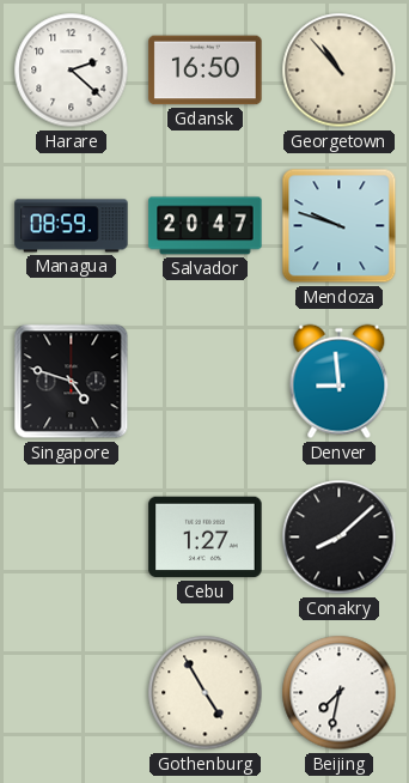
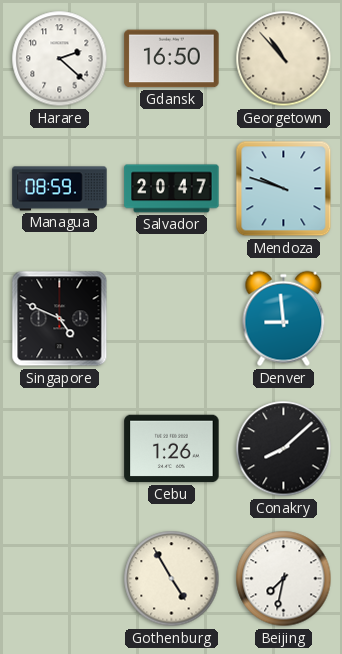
Singapore: 4:48 -> 4:49 (60, 319)
Cebu: 1:27 -> 1:26 (172, 449)
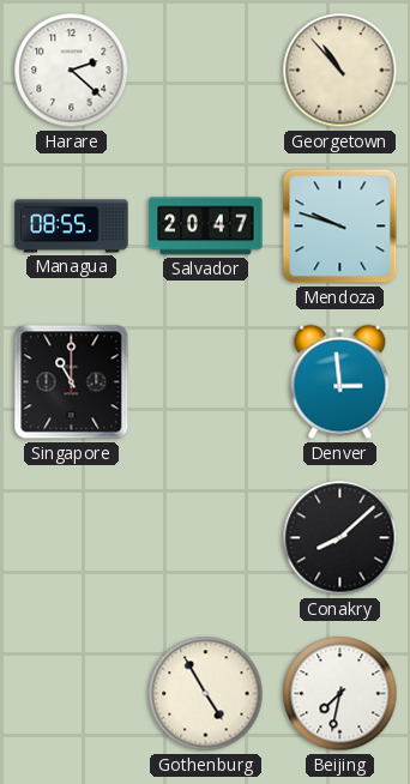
Gdansk: 16:50 -> none (172, 59)
Managua: 08:59 -> 08:55 (72, 227)
Singapore: 4:49 -> 11:00 (72, 382)
Denver: 8:59 -> 2:59 (340, 382)
Cebu: 1:26 -> none (172, 449)
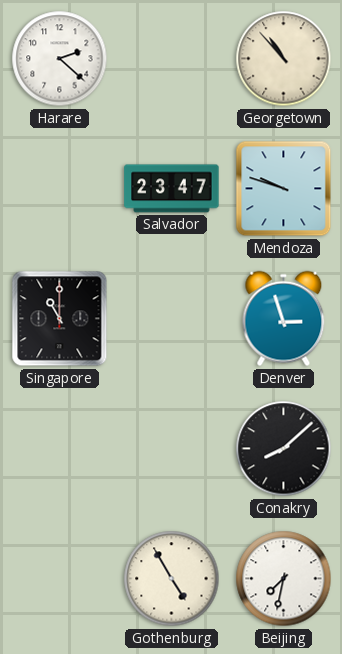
Managua: 08:55 -> none (72, 227)
Salvador: 20:47 -> 23:47 (172, 189)
Denver: 2:59 -> 2:57 (284, 319)
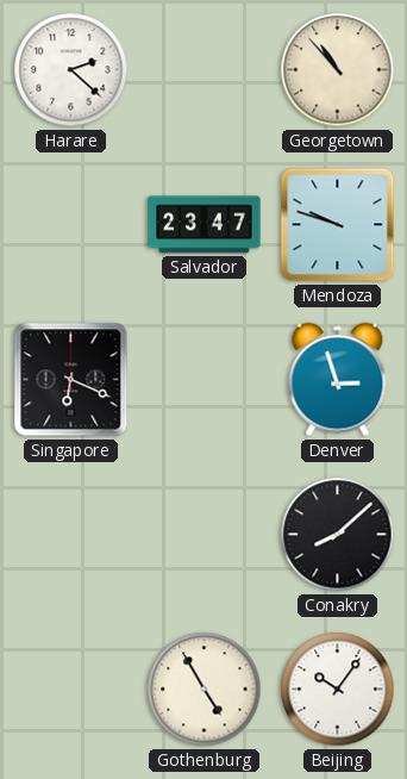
Singapore: 11:00 -> 6:19 (71, 380)
Beijing: 7:32 -> 10:06 (338, 690)
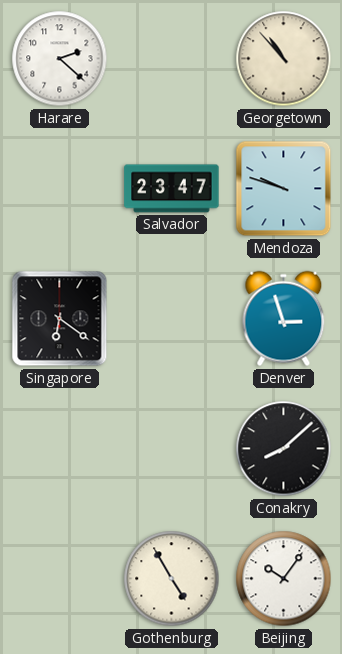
Singapore: 6:19 -> 6:21 (60, 319)
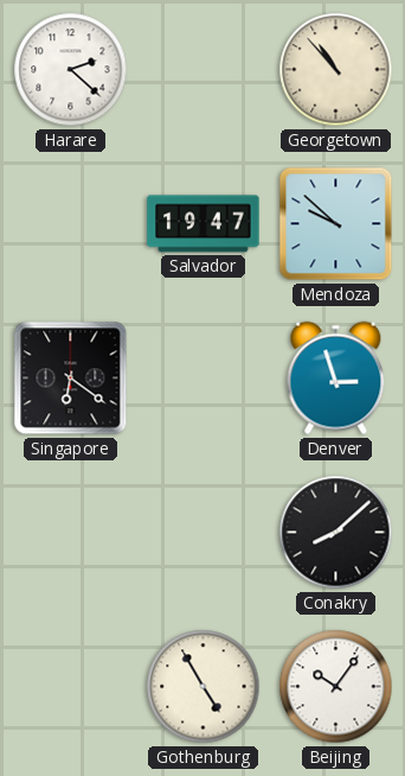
Salvador: 23:47 -> 19:47 (204, 224)
Mendoza: 9:48 -> 9:52 (336, 224)
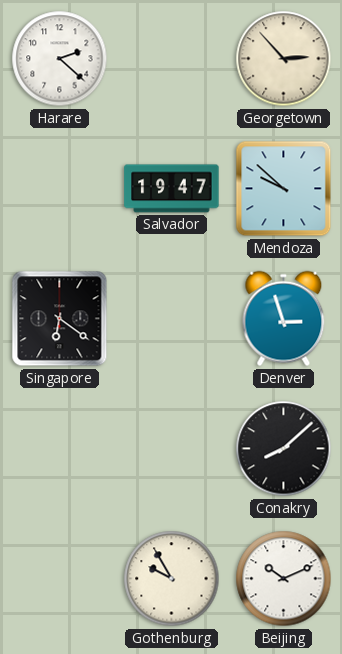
Georgetown: 10:53 -> 2:53 (284, 59)
Gothenburg: 4:55 -> 9:55 (172, 579)
Beijing: 10:06 -> 10:11 (284, 579)
